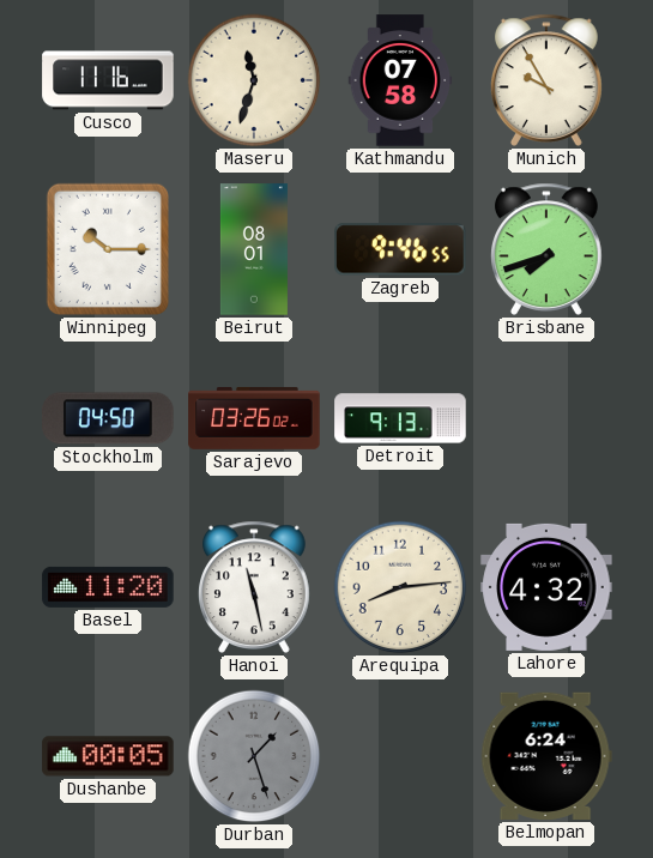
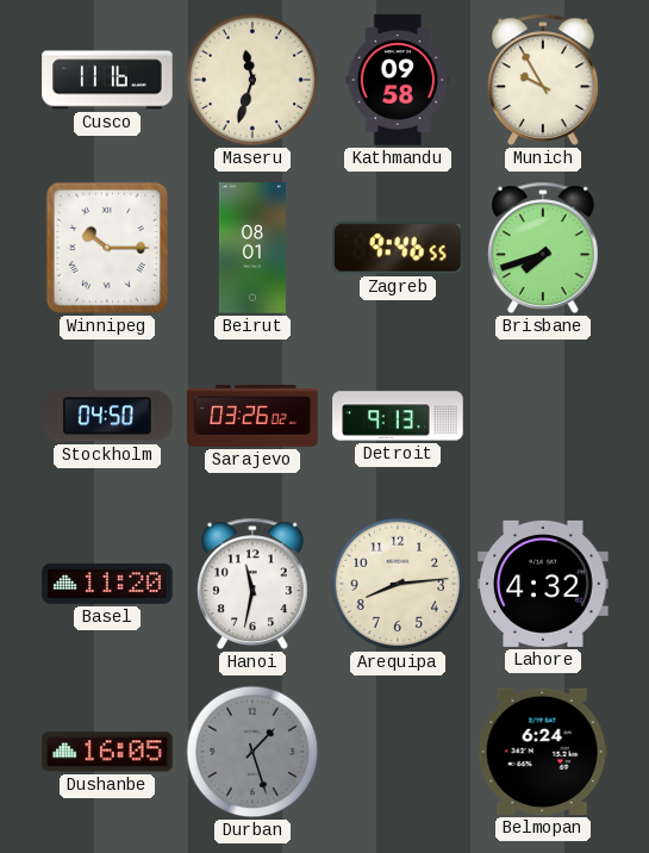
Kathmandu: 07:58 -> 09:58 (398, 80)
Hanoi: 11:28 -> 11:32 (254, 584)
Dushanbe: 00:05 -> 16:05 (107, 752)
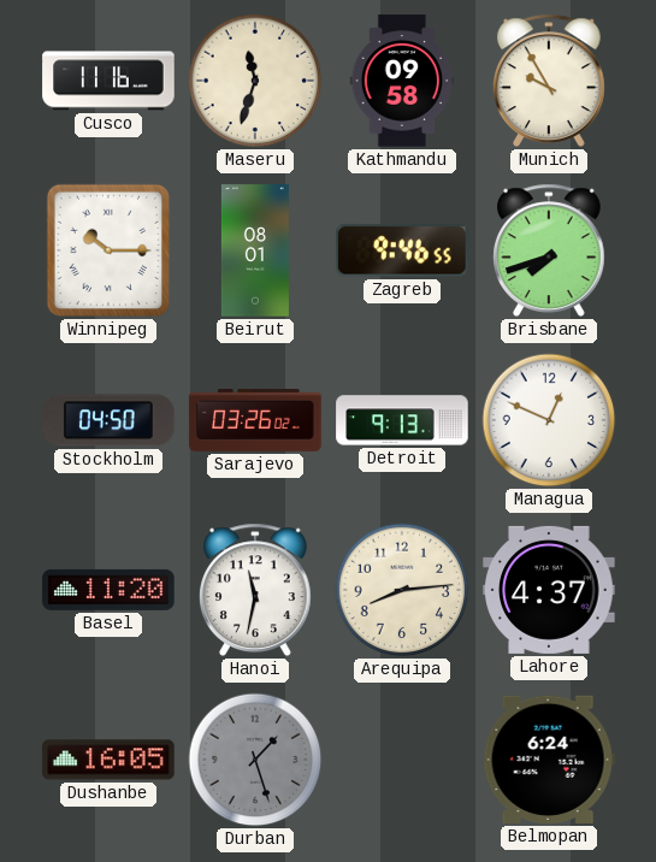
Managua: none -> 12:49 (549, 420)
Lahore: 4:32 -> 4:37 (549, 590)
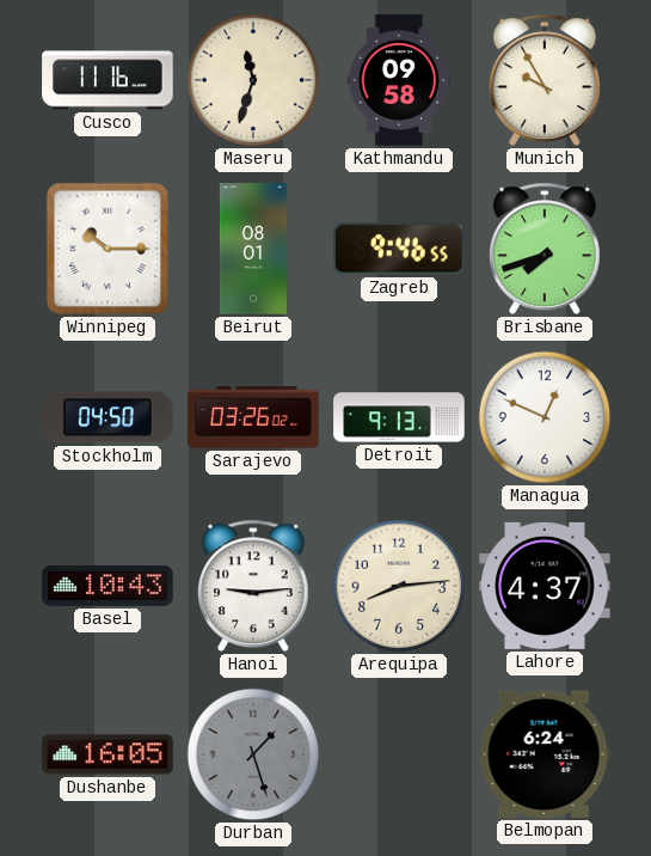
Basel: 11:20 -> 10:43 (108, 586)
Hanoi: 11:32 -> 9:14 (254, 586)
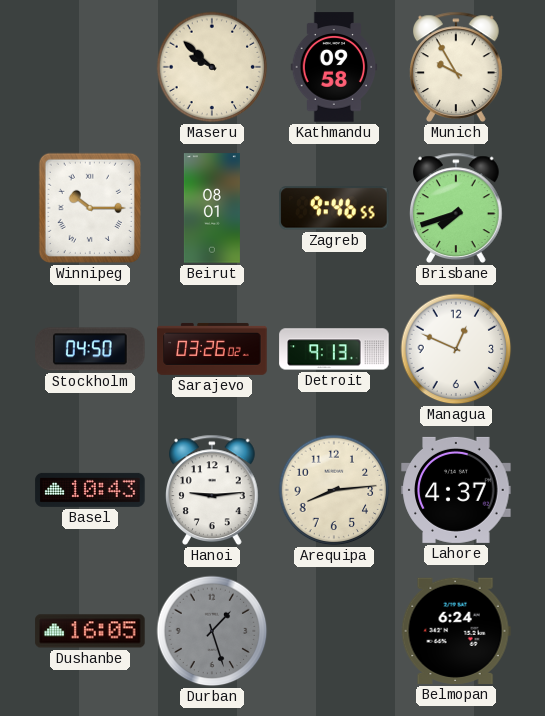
Cusco: 11:16 -> none (108, 80)
Maseru: 11:33 -> 9:52 (212, 67)
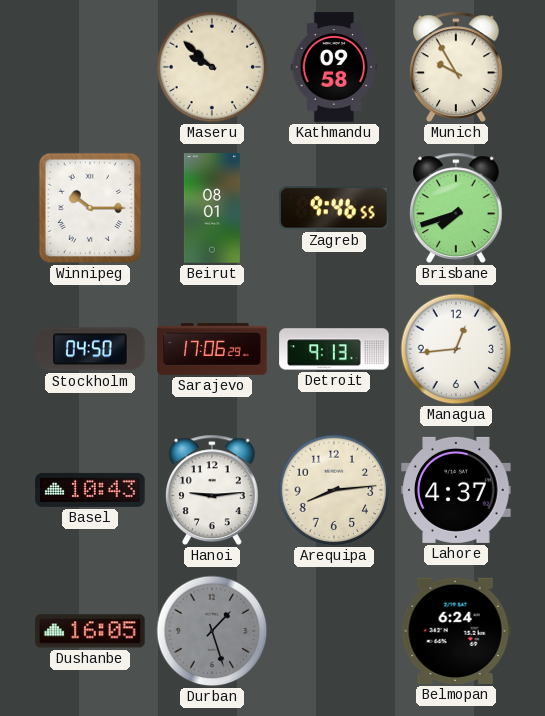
Sarajevo: 03:26 -> 17:06 (212, 349)
Managua: 12:49 -> 12:44 (456, 349)
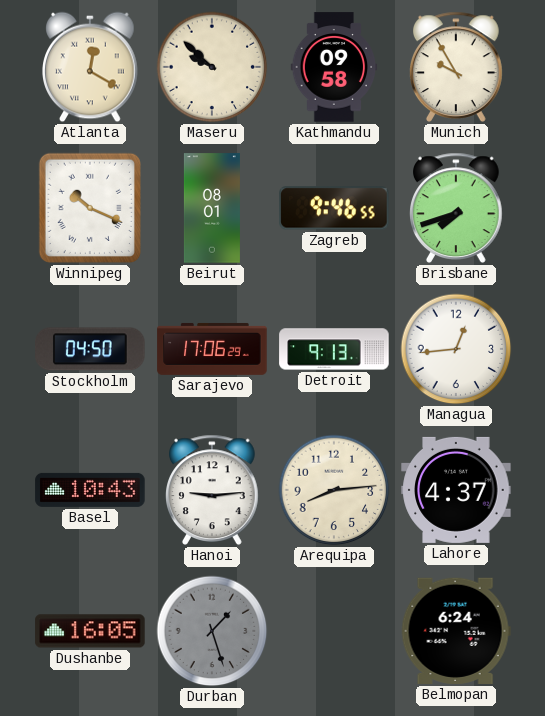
Atlanta: none -> 12:20 (90, 67)
Winnipeg: 10:15 -> 10:19 (90, 208)
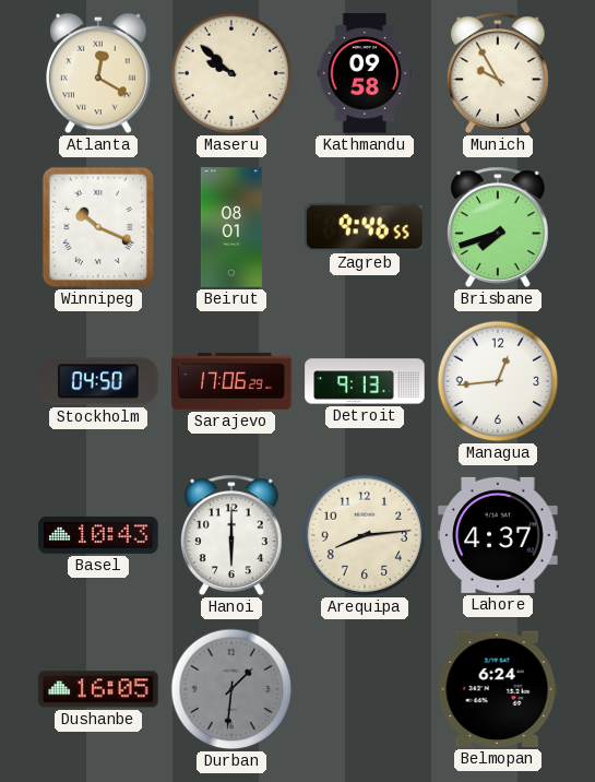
Hanoi: 9:14 -> 6:00 (233, 535)
Durban: 1:27 -> 1:31 (231, 689)
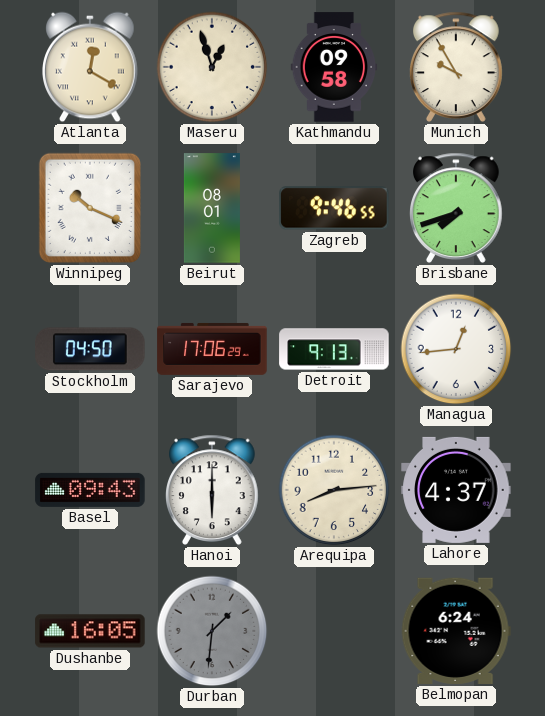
Maseru: 9:52 -> 12:57 (212, 67)
Basel: 10:43 -> 09:43 (90, 490)
